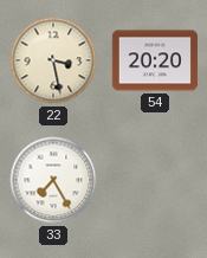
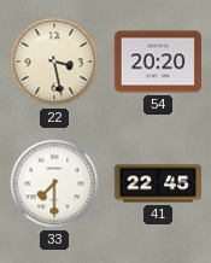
33: 7:25 -> 7:30 (54, 183)
41: none -> 22:45 (157, 183)
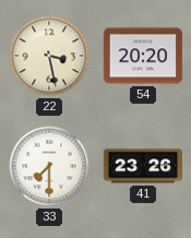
41: 22:45 -> 23:26 (142, 166)
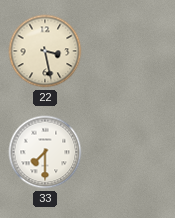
54: 20:20 -> none (142, 56)
41: 23:26 -> none (142, 166)
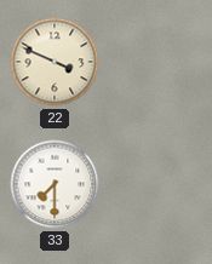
22: 3:28 -> 3:49 (55, 62)
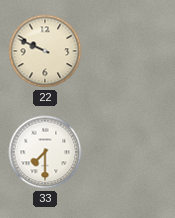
22: 3:49 -> 9:49 (45, 51)
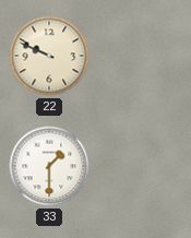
33: 7:30 -> 1:30 (49, 166)
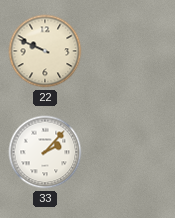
33: 1:30 -> 2:07 (45, 152)
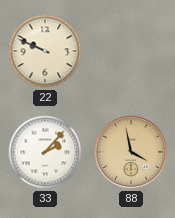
88: none -> 3:58 (131, 152)
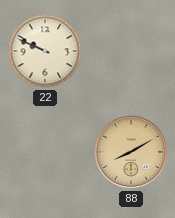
33: 2:07 -> none (45, 152)
88: 3:58 -> 8:10 (131, 152)
